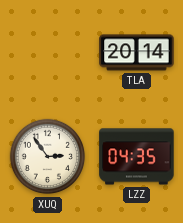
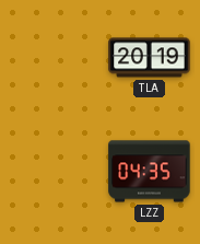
TLA: 20:14 -> 20:19 (150, 58)
XUQ: 2:54 -> none (48, 157)
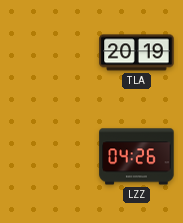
LZZ: 04:35 -> 04:26 (137, 157)
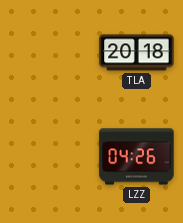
TLA: 20:19 -> 20:18 (137, 53)
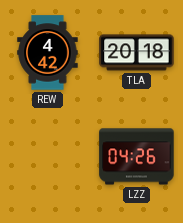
REW: none -> 4:42 (48, 53)
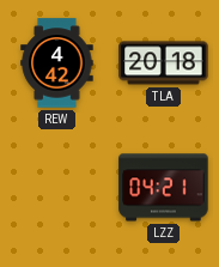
LZZ: 04:26 -> 04:21 (164, 188)
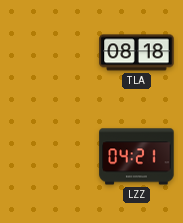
REW: 4:42 -> none (57, 63)
TLA: 20:18 -> 08:18 (137, 53)
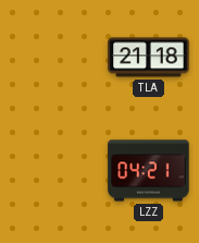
TLA: 08:18 -> 21:18 (149, 58)
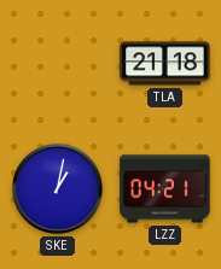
SKE: none -> 1:02 (57, 188)
